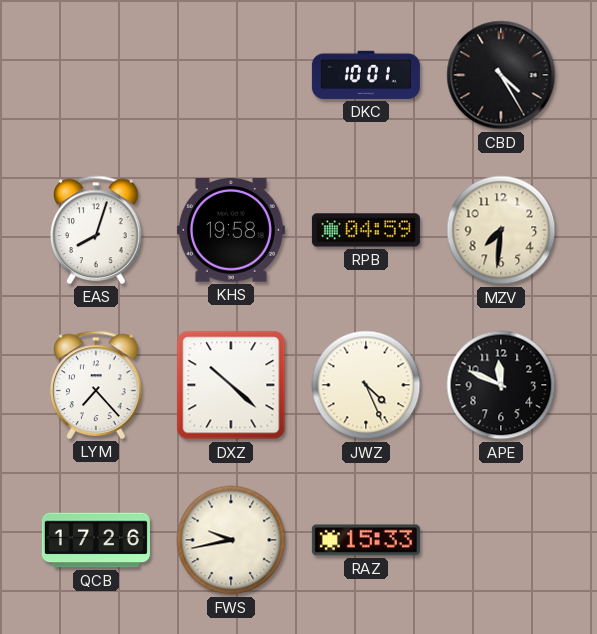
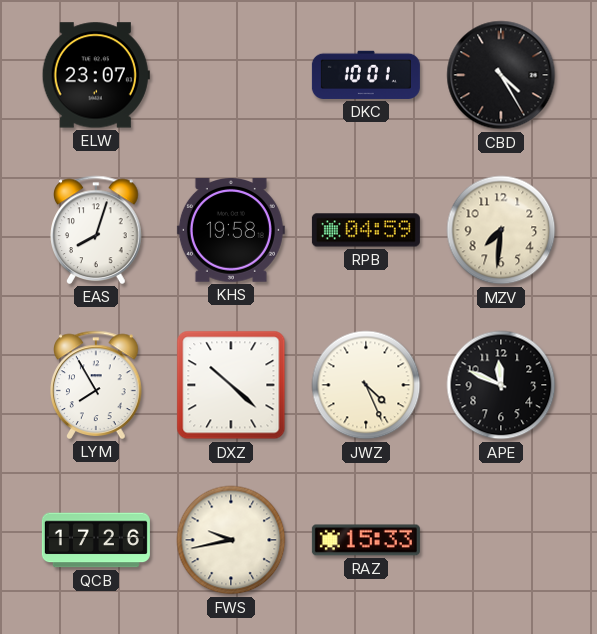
ELW: none -> 23:07 (96, 75)
LYM: 7:23 -> 7:55 (96, 385)
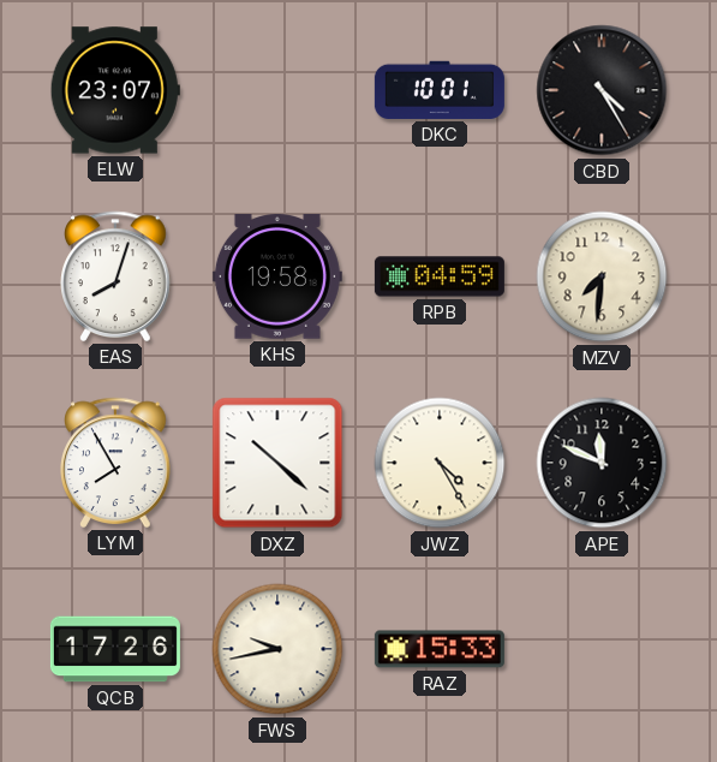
JWZ: 4:26 -> 4:25 (440, 463)
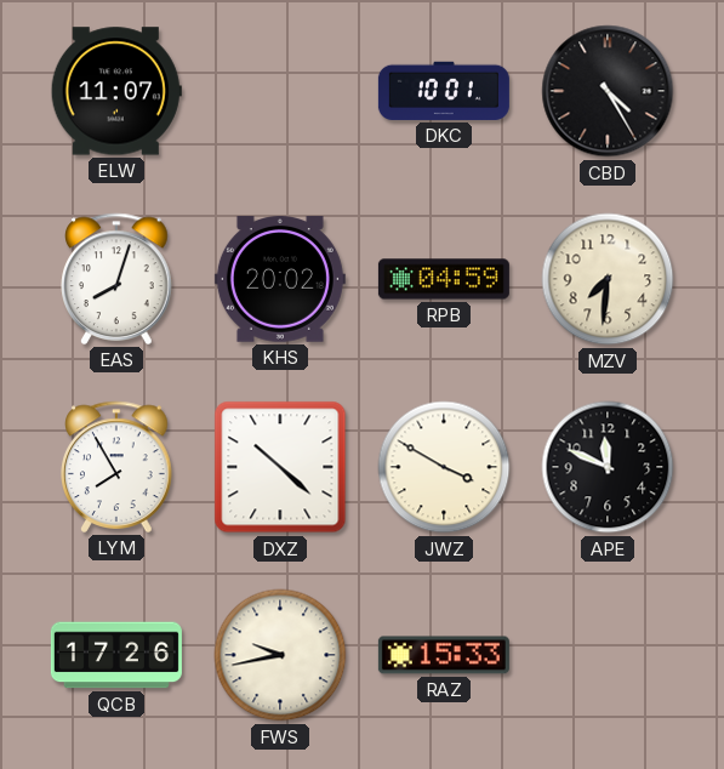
ELW: 23:07 -> 11:07 (116, 91)
KHS: 19:58 -> 20:02 (280, 280)
JWZ: 4:25 -> 3:50 (444, 467)
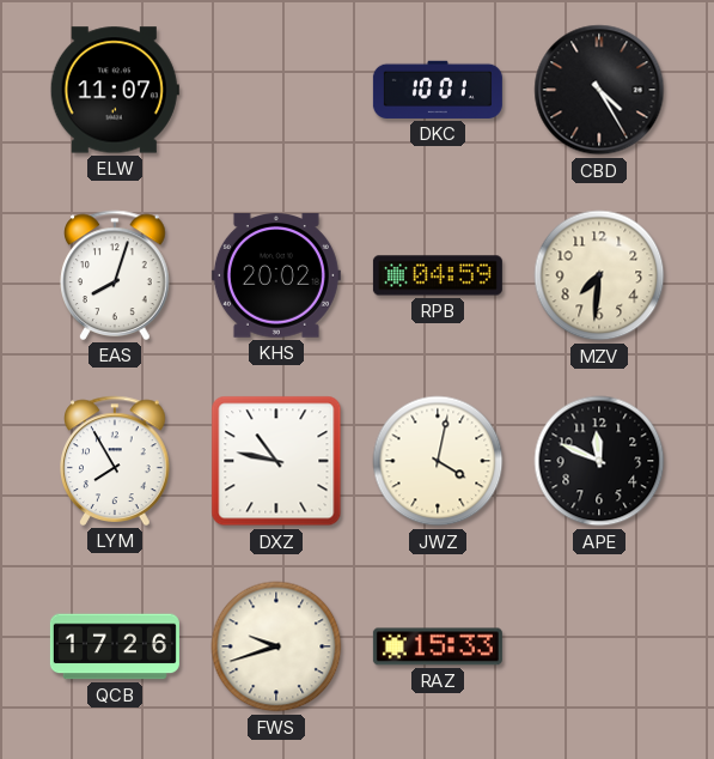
DXZ: 10:22 -> 10:47 (276, 461)
JWZ: 3:50 -> 4:02 (438, 461)
FWS: 9:43 -> 9:42 (276, 646)
